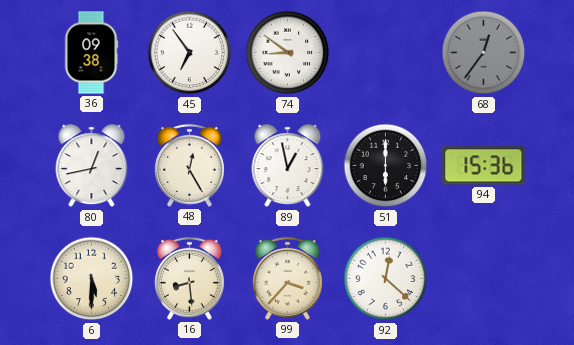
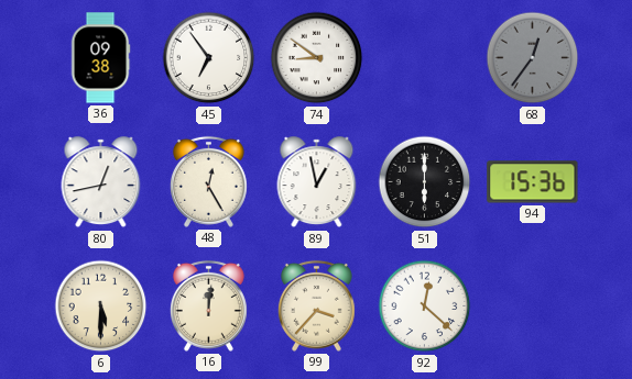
16: 8:29 -> 12:01 (208, 305)
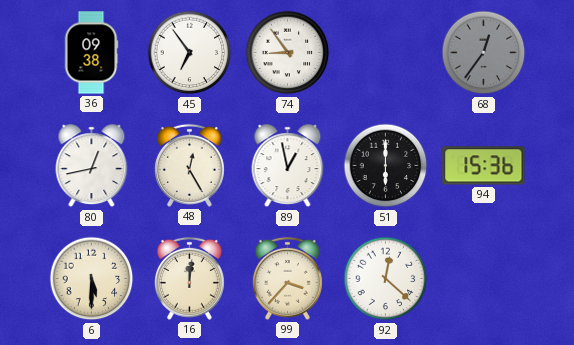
74: 8:51 -> 8:54 (288, 53)
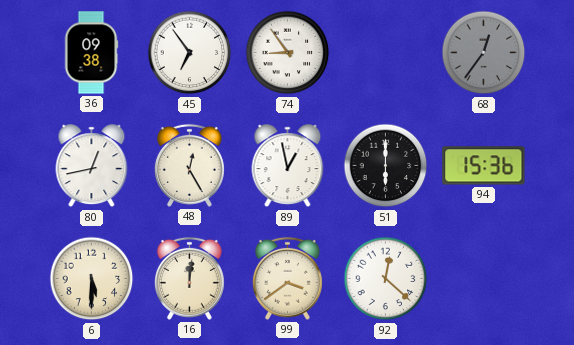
99: 3:37 -> 3:39 (287, 278)
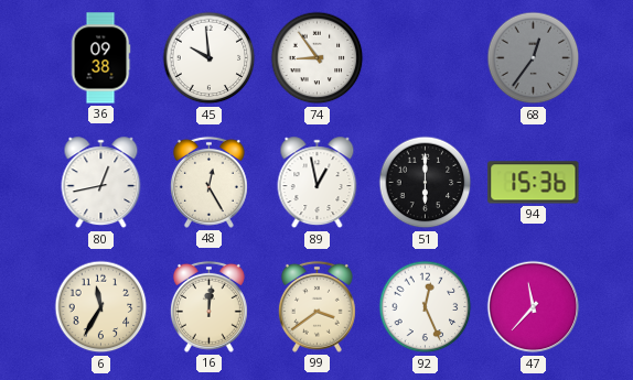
45: 6:54 -> 9:59 (210, 58)
6: 5:30 -> 11:35 (101, 307)
92: 12:22 -> 12:26 (426, 307)
47: none -> 11:37 (534, 307)
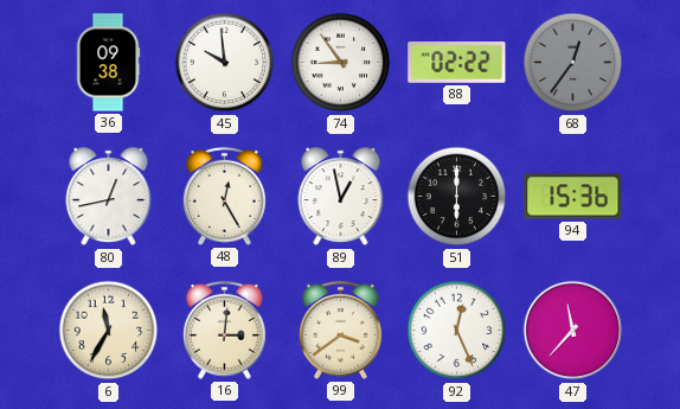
88: none -> 02:22 (457, 63)
16: 12:01 -> 3:01 (224, 330)
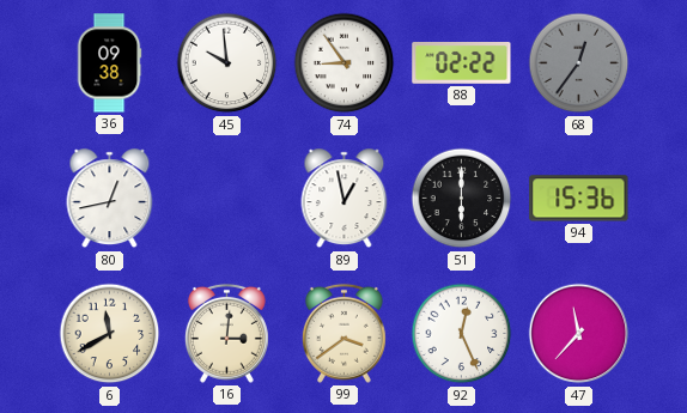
48: 12:25 -> none (224, 196)
6: 11:35 -> 11:40 (110, 334)
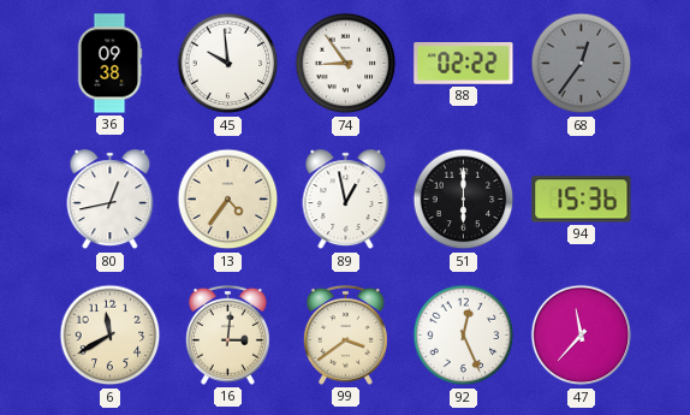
13: none -> 4:36 (228, 200)
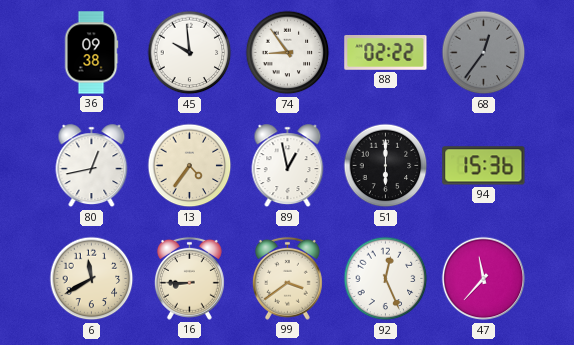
16: 3:01 -> 8:45 (189, 278)
